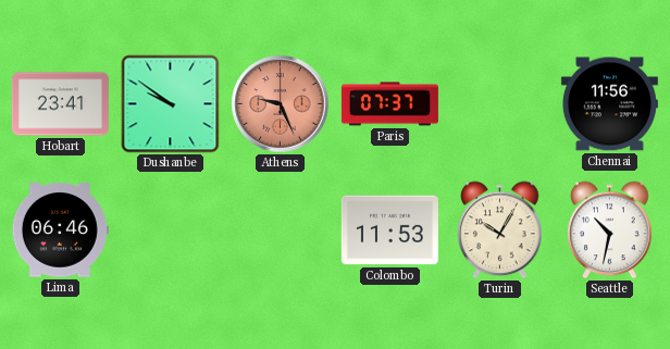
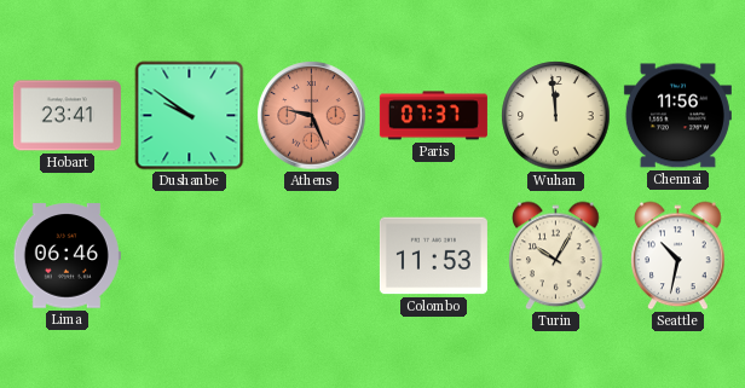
Wuhan: none -> 11:59 (556, 116)
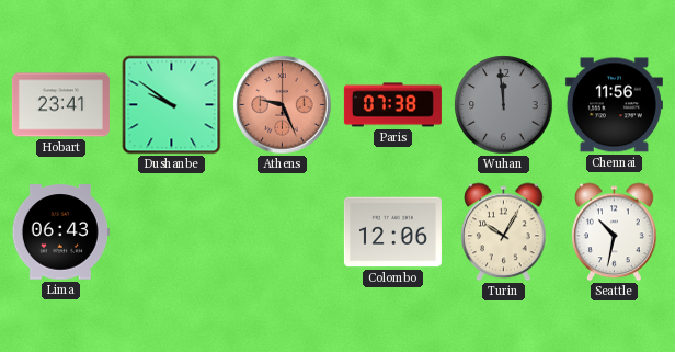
Paris: 07:37 -> 07:38 (392, 105)
Wuhan dial: cream -> grey (504, 105)
Lima: 06:46 -> 06:43 (60, 232)
Colombo: 11:53 -> 12:06 (392, 232)
